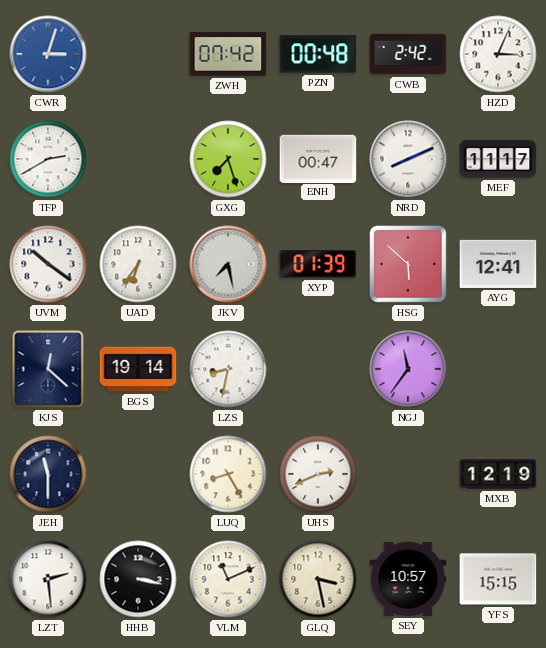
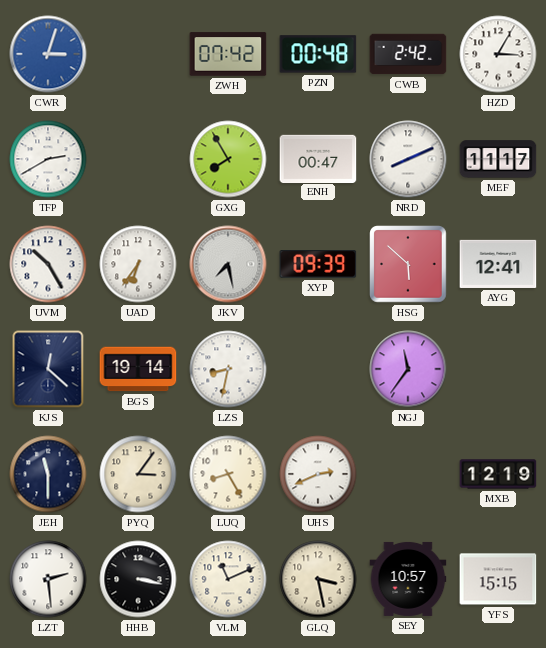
HZD: 3:04 -> 3:05 (498, 54)
GXG: 7:27 -> 7:55 (228, 159)
UVM: 10:21 -> 10:25 (48, 264)
XYP: 01:39 -> 09:39 (318, 264)
PYQ: none -> 3:06 (138, 474)
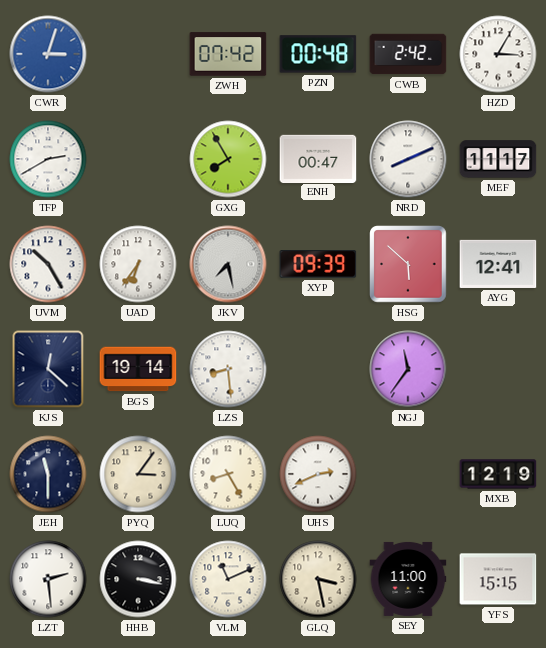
LZS: 8:32 -> 8:29 (228, 369)
SEY: 10:57 -> 11:00 (408, 579)
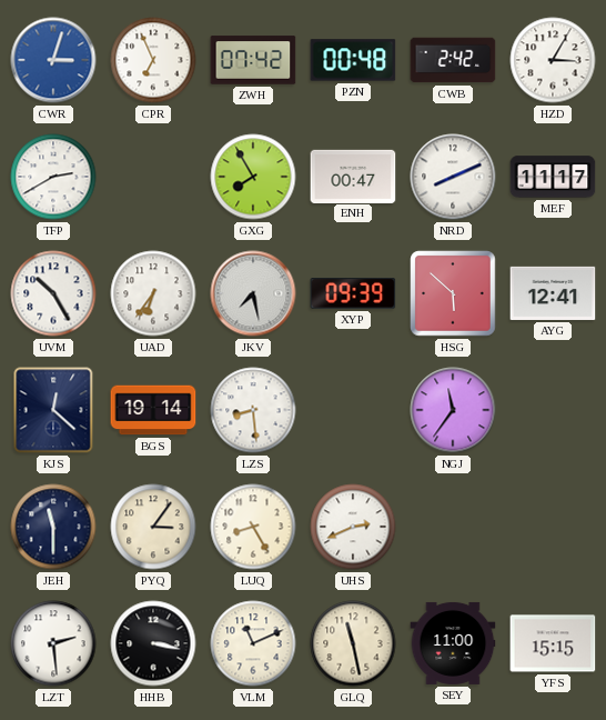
CPR: none -> 6:56 (153, 60)
MXB: 12:19 -> none (498, 474)
GLQ: 3:28 -> 11:28 (353, 643)
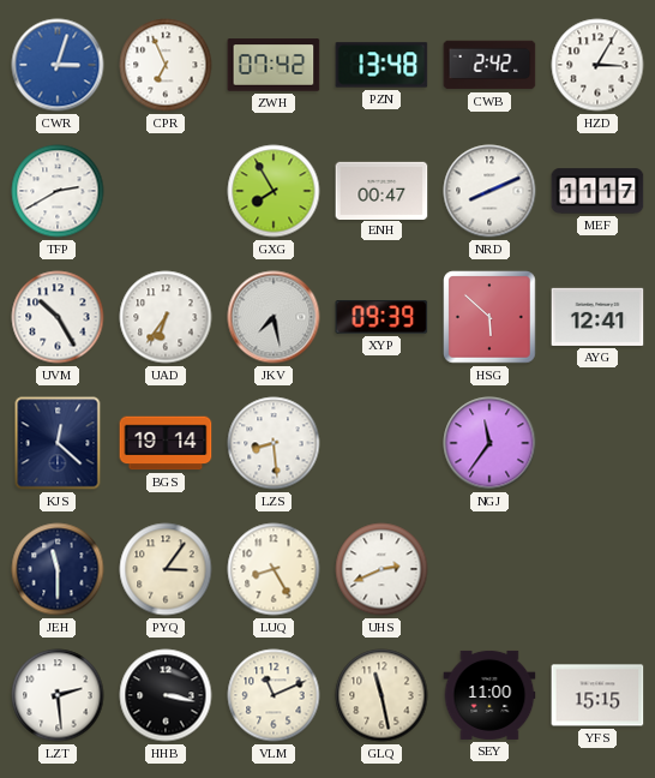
PZN: 00:48 -> 13:48 (381, 65)
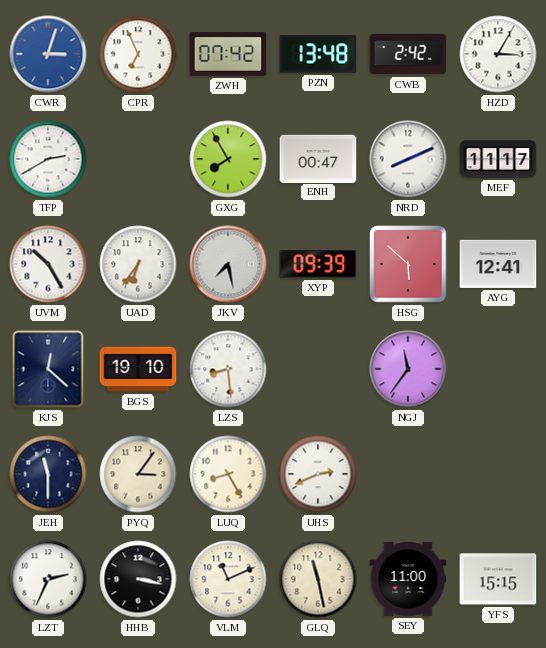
BGS: 19:14 -> 19:10 (138, 369)
LZT: 2:29 -> 2:34 (48, 579)
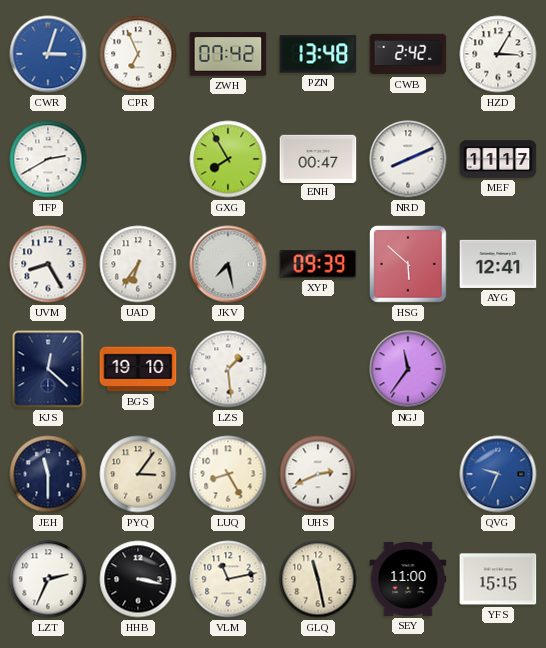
UVM: 10:25 -> 8:25 (48, 264)
LZS: 8:29 -> 1:29 (228, 369)
QVG: none -> 9:34 (498, 474)
VLM: 11:11 -> 11:13 (228, 579)
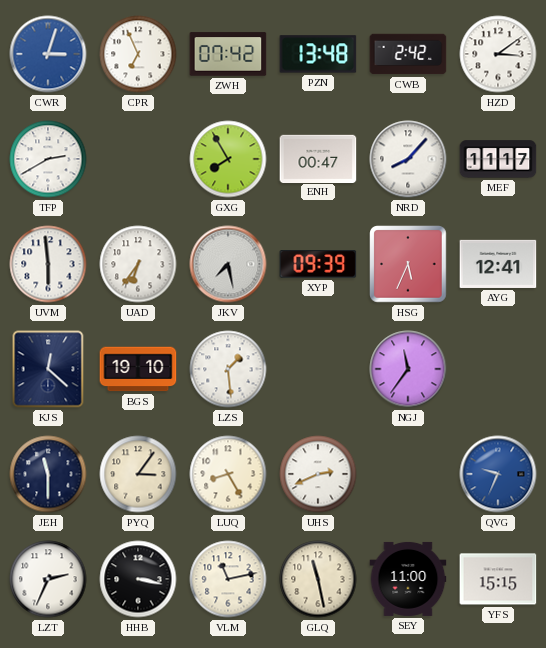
HZD: 3:05 -> 3:09 (498, 54)
NRD: 8:11 -> 8:07 (408, 159)
UVM: 8:25 -> 5:59 (48, 264)
HSG: 5:52 -> 5:34 (408, 264)
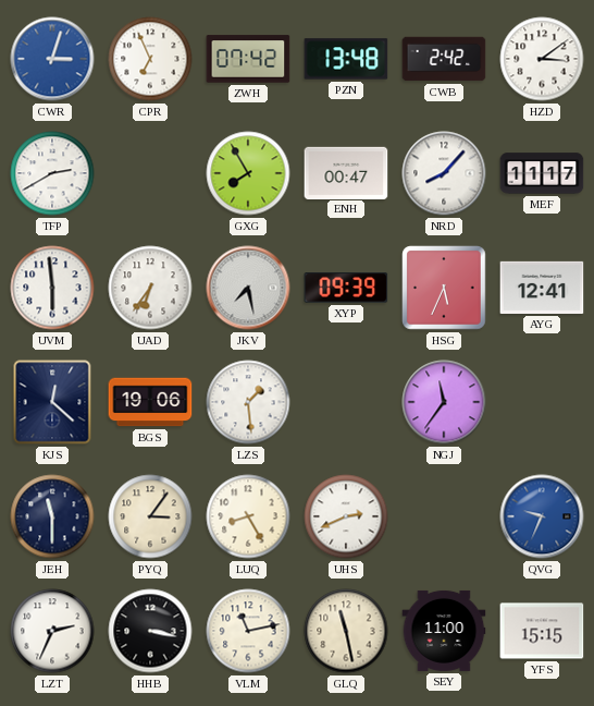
BGS: 19:10 -> 19:06 (150, 402)
